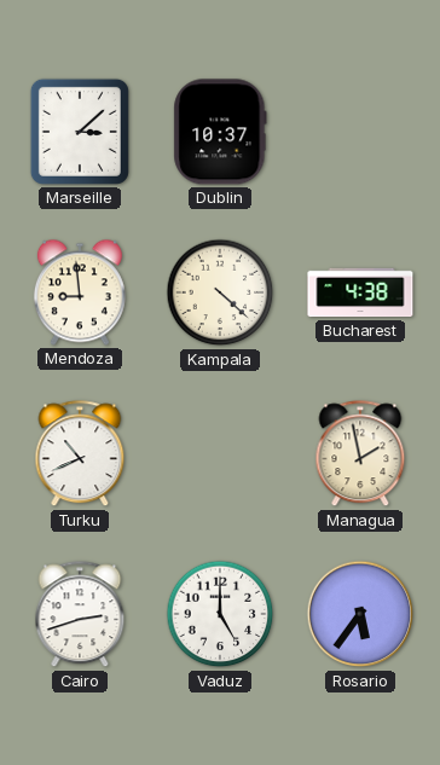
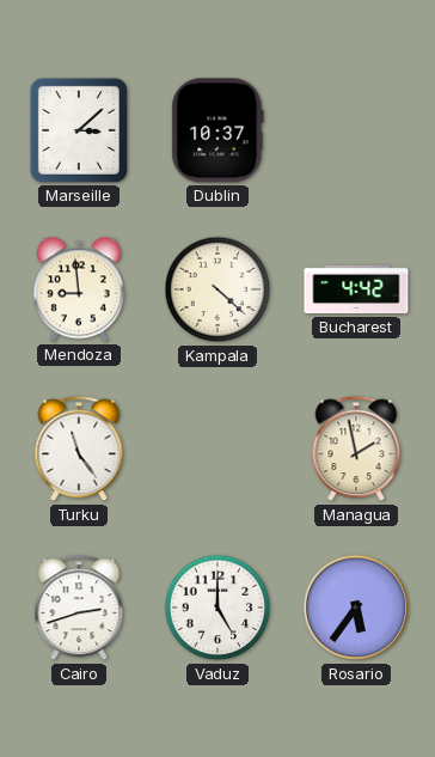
Bucharest: 4:38 -> 4:42 (356, 289)
Turku: 10:41 -> 11:24 (79, 450)
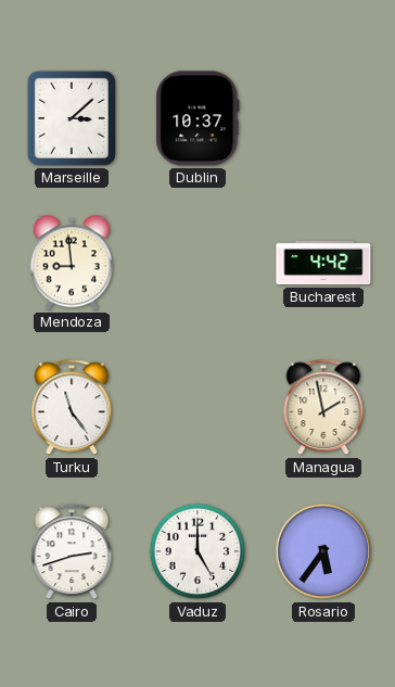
Kampala: 4:22 -> none (217, 289)
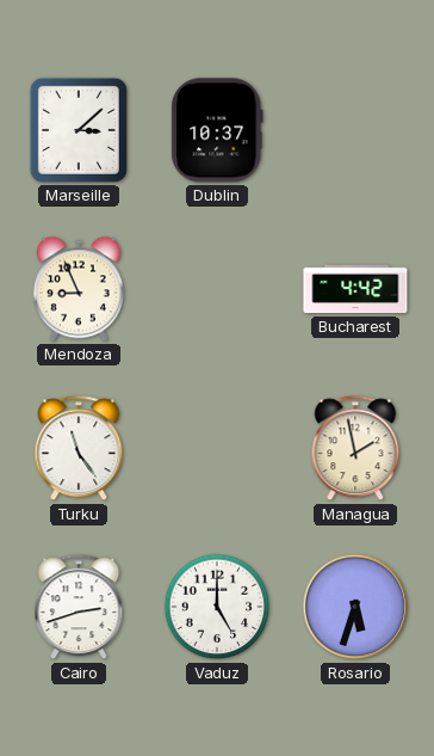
Mendoza: 8:59 -> 8:56 (79, 289)
Rosario: 5:36 -> 5:33 (355, 607)
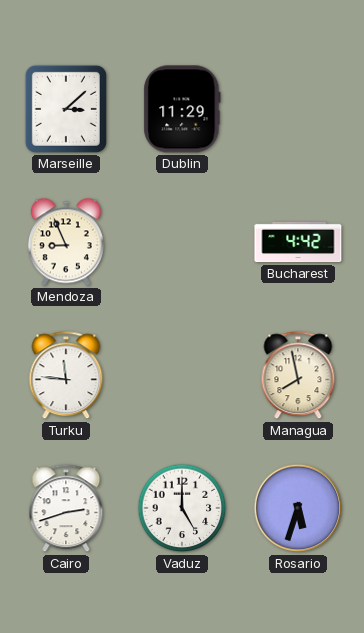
Dublin: 10:37 -> 11:29 (182, 109)
Turku: 11:24 -> 11:46 (66, 376)
Managua: 1:58 -> 7:58 (298, 376)
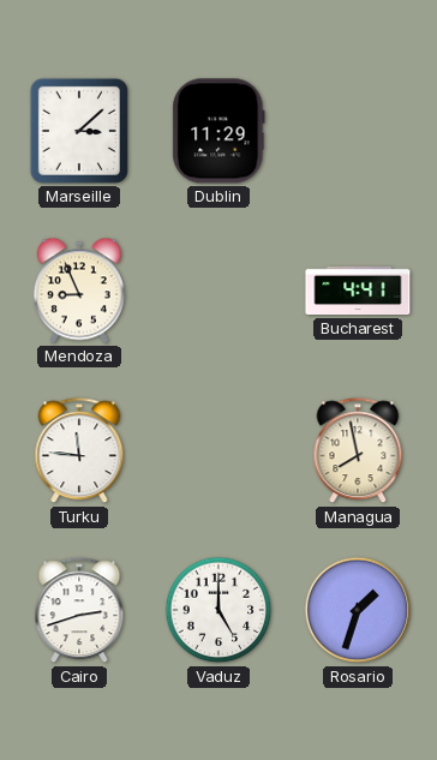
Bucharest: 4:42 -> 4:41 (358, 291)
Rosario: 5:33 -> 1:33 (358, 610)
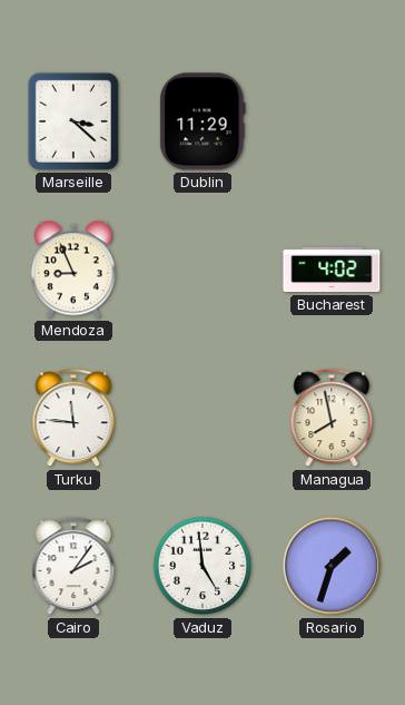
Marseille: 3:08 -> 3:22 (73, 121)
Bucharest: 4:41 -> 4:02 (332, 270)
Cairo: 2:42 -> 2:06 (73, 567)
Vaduz: 5:00 -> 4:59 (202, 566)
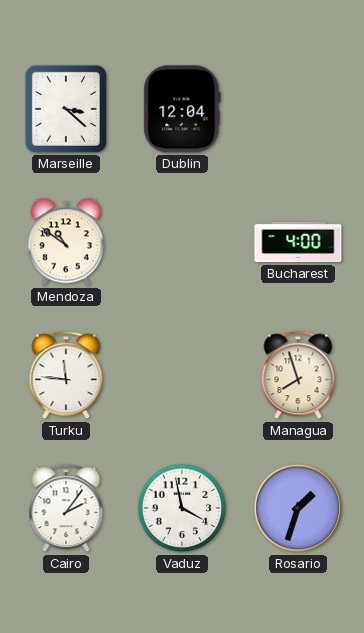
Dublin: 11:29 -> 12:04 (182, 109)
Mendoza: 8:56 -> 10:51 (66, 242)
Bucharest: 4:02 -> 4:00 (298, 242)
Managua: 7:58 -> 7:57 (298, 376)
Vaduz: 4:59 -> 3:58 (182, 508)
